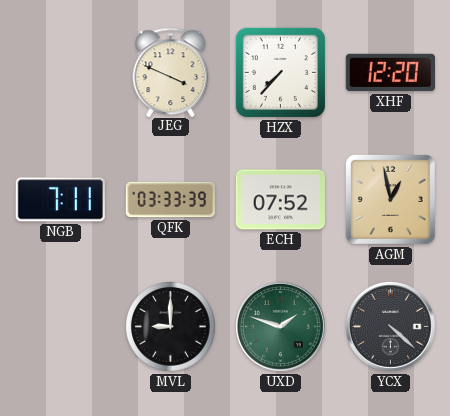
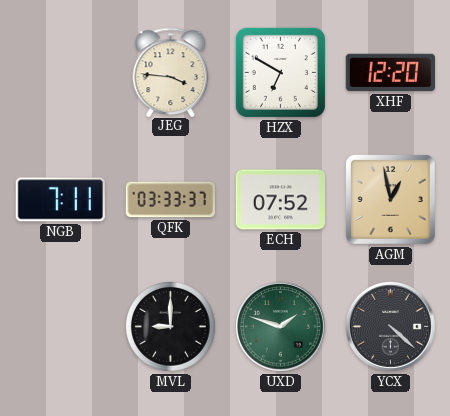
JEG: 3:49 -> 3:46 (171, 72)
HZX: 7:37 -> 6:50 (280, 72)
QFK: 03:33:39 -> 03:33:37 (170, 200)
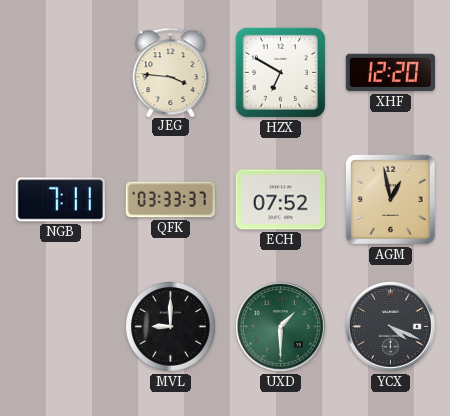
UXD: 1:48 -> 1:30 (281, 327)
YCX: 4:22 -> 4:19 (391, 327)
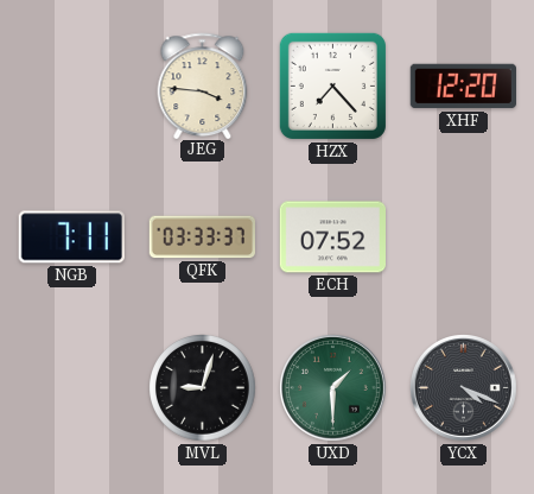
HZX: 6:50 -> 7:23 (332, 85)
AGM: 12:58 -> none (390, 199)
MVL: 9:00 -> 9:03 (203, 388)
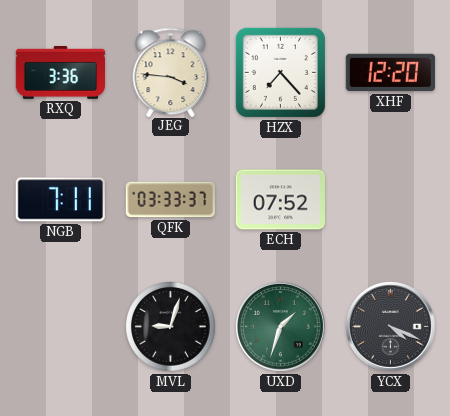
RXQ: none -> 3:36 (61, 73)
UXD: 1:30 -> 1:33 (281, 327)
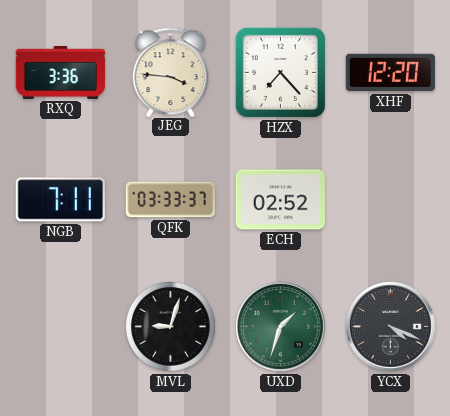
ECH: 07:52 -> 02:52 (280, 200)
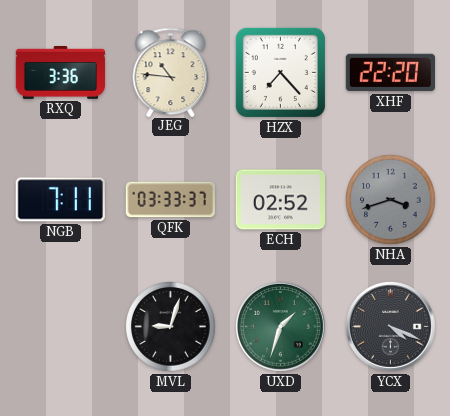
JEG: 3:46 -> 10:46 (171, 72)
XHF: 12:20 -> 22:20 (390, 73)
NHA: none -> 3:42 (391, 200)
